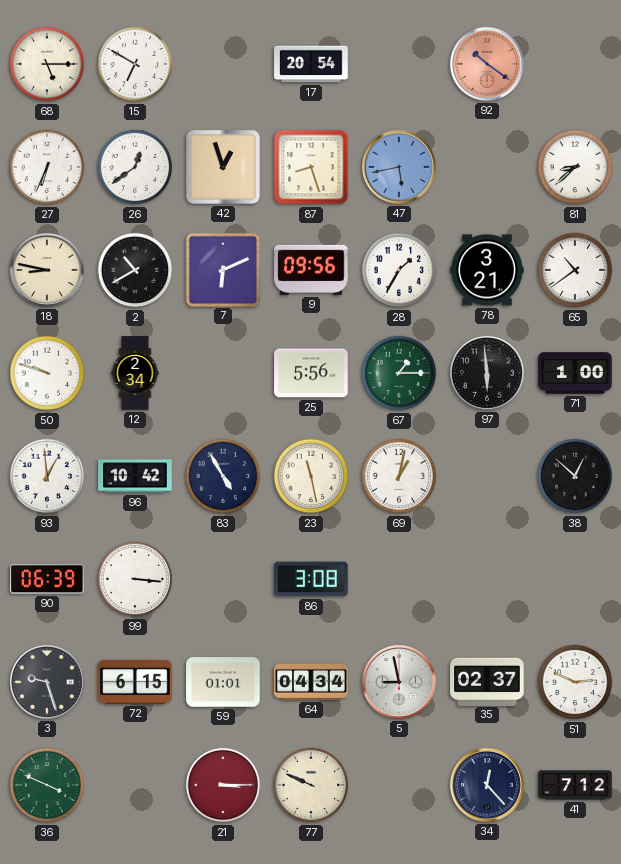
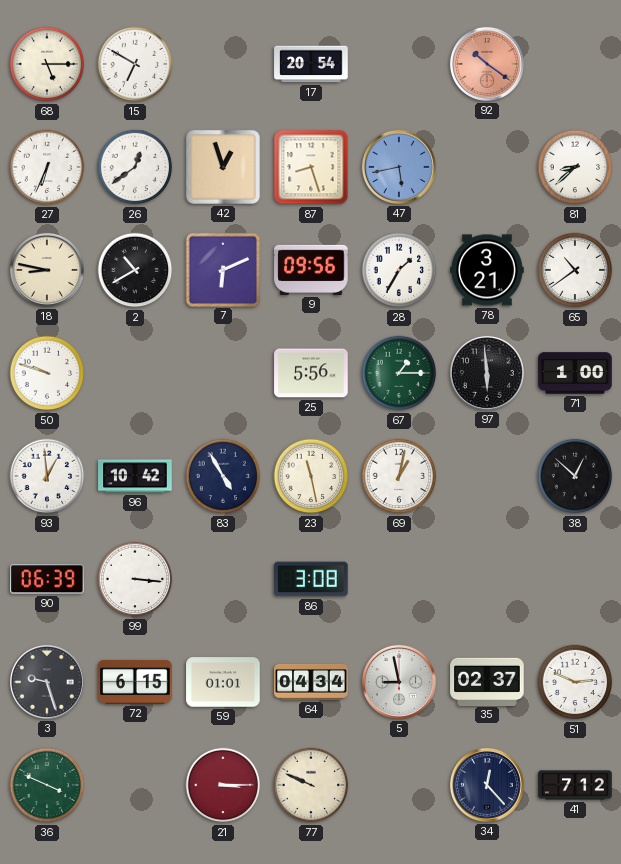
12: 2:34 -> none (135, 373)
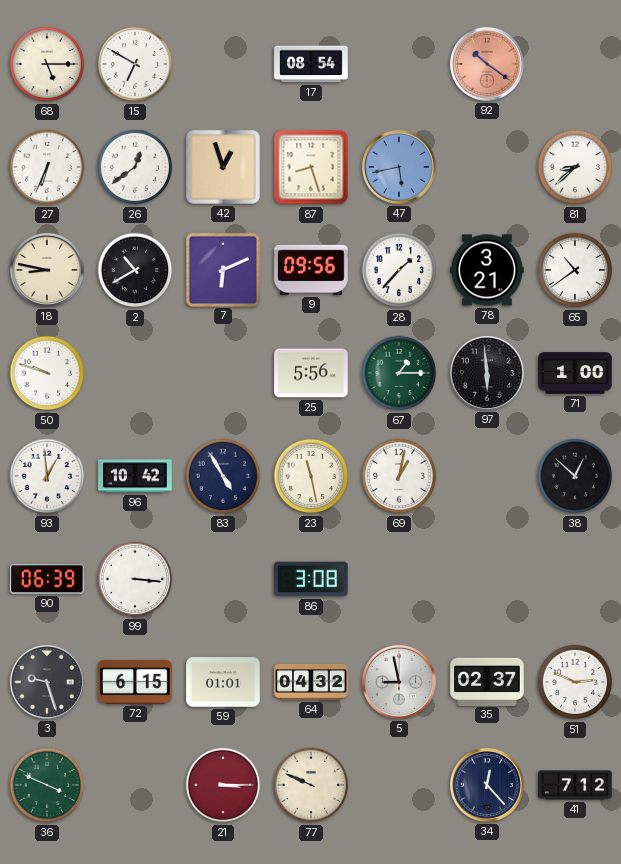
17: 20:54 -> 08:54 (311, 64)
28: 1:35 -> 1:37 (399, 270)
64: 04:34 -> 04:32 (311, 682)
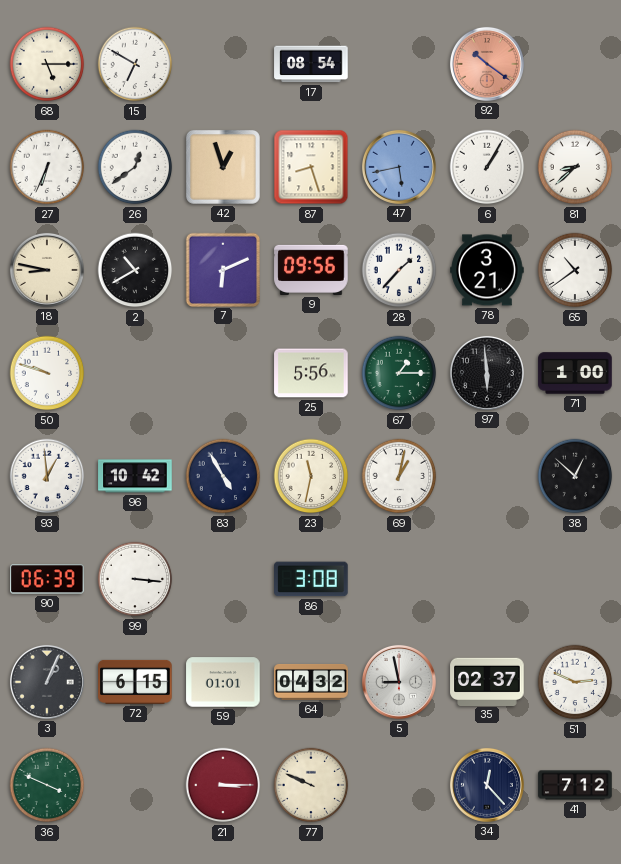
6: none -> 1:05 (487, 167)
23: 11:28 -> 11:32 (311, 476)
3: 9:27 -> 1:04 (47, 682)
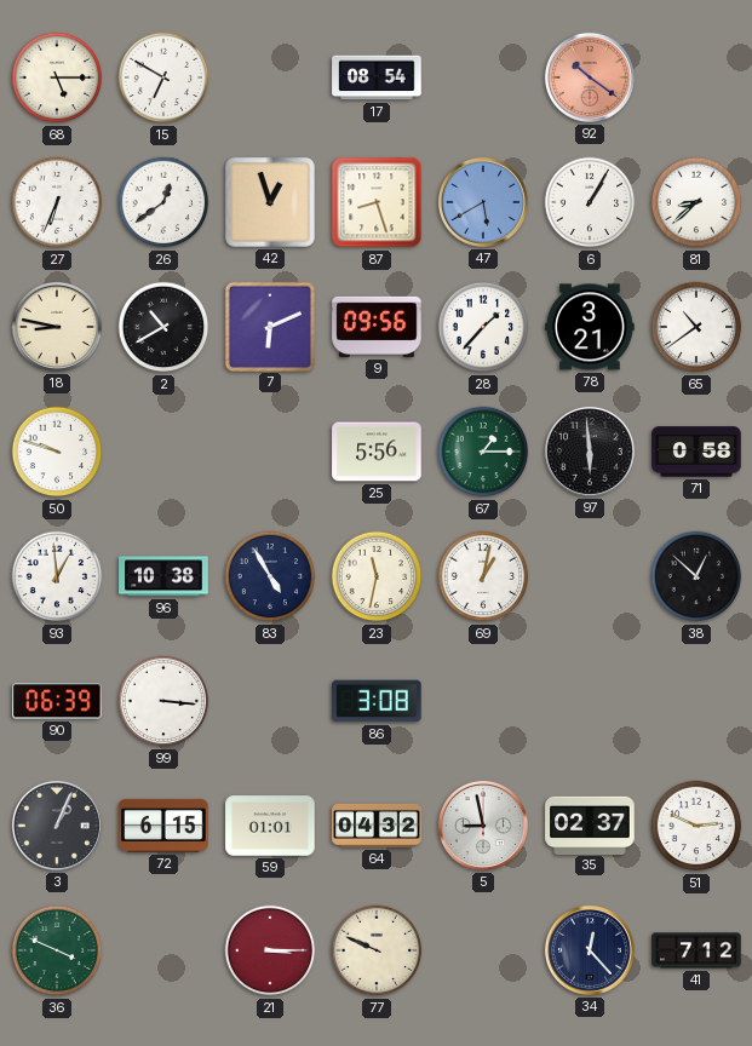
47: 5:43 -> 5:40 (483, 202)
71: 1:00 -> 0:58 (696, 452)
96: 10:42 -> 10:38 (163, 576)
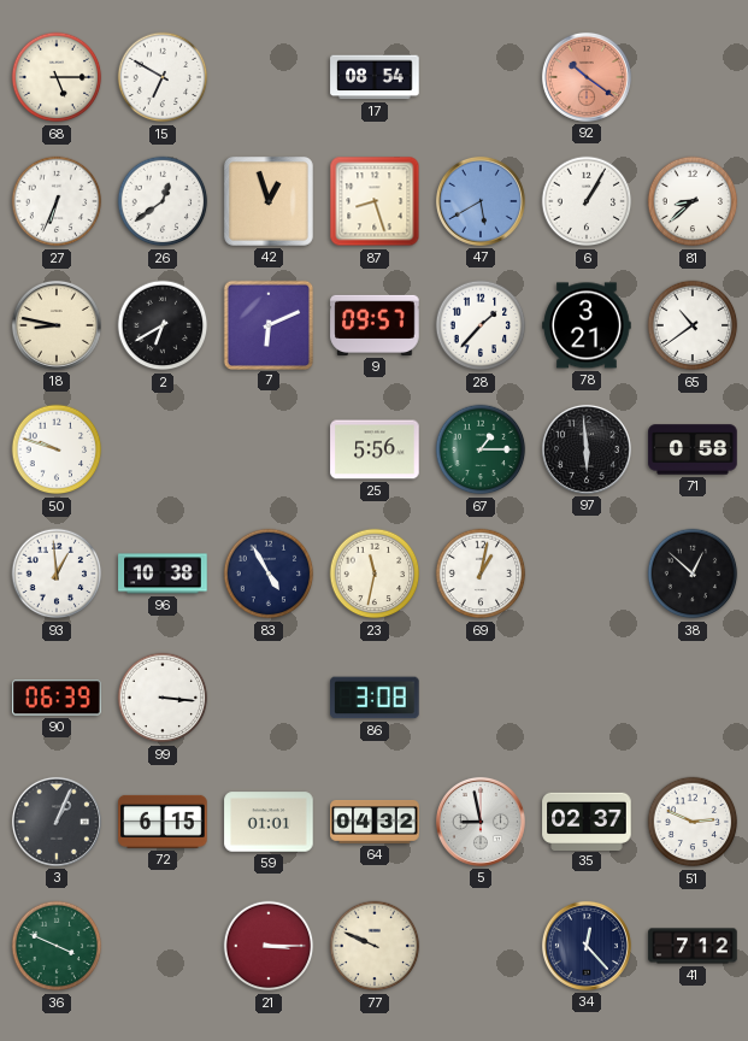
2: 10:40 -> 6:40 (163, 325)
9: 09:56 -> 09:57 (375, 325)
